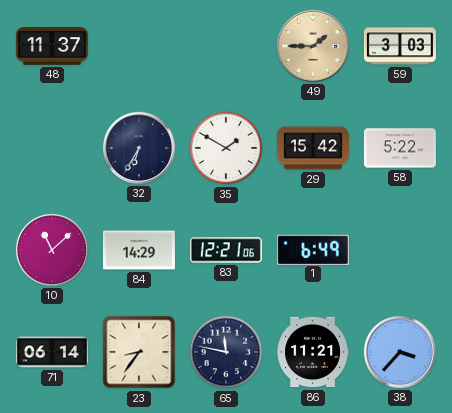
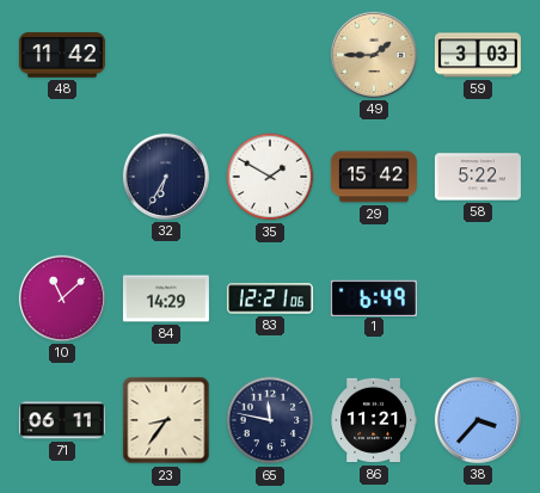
48: 11:37 -> 11:42 (62, 55)
71: 06:14 -> 06:11 (62, 420)
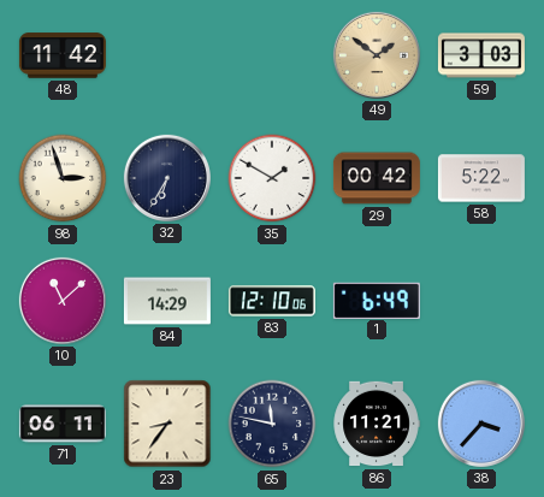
49: 1:45 -> 1:51 (377, 55)
98: none -> 2:57 (63, 178)
29: 15:42 -> 00:42 (377, 178)
83: 12:21 -> 12:10 (272, 301)
